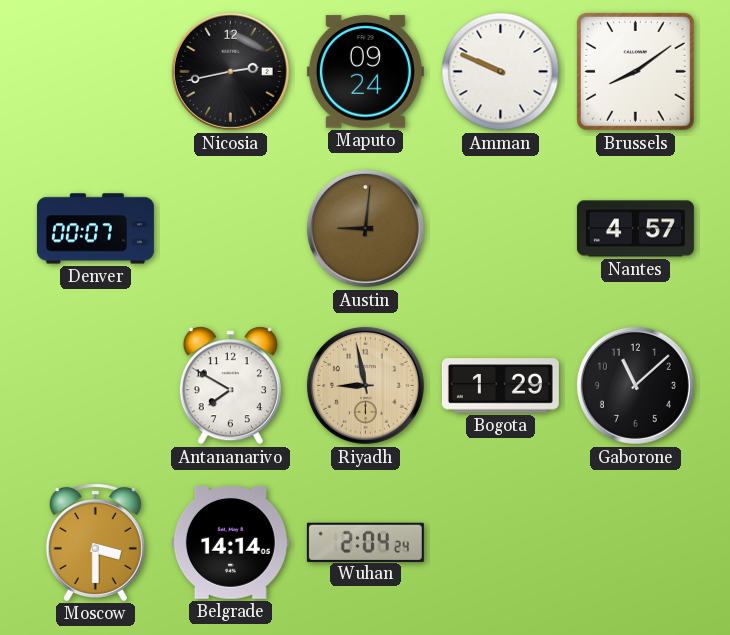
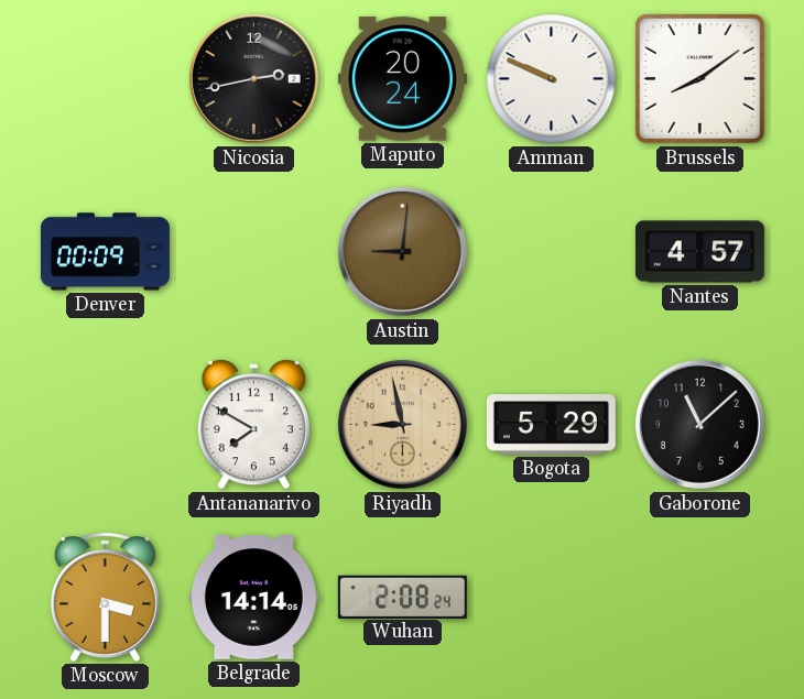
Maputo: 09:24 -> 20:24 (402, 79)
Denver: 00:07 -> 00:09 (105, 252)
Bogota: 1:29 -> 5:29 (551, 425)
Wuhan: 2:04 -> 2:08 (402, 597)
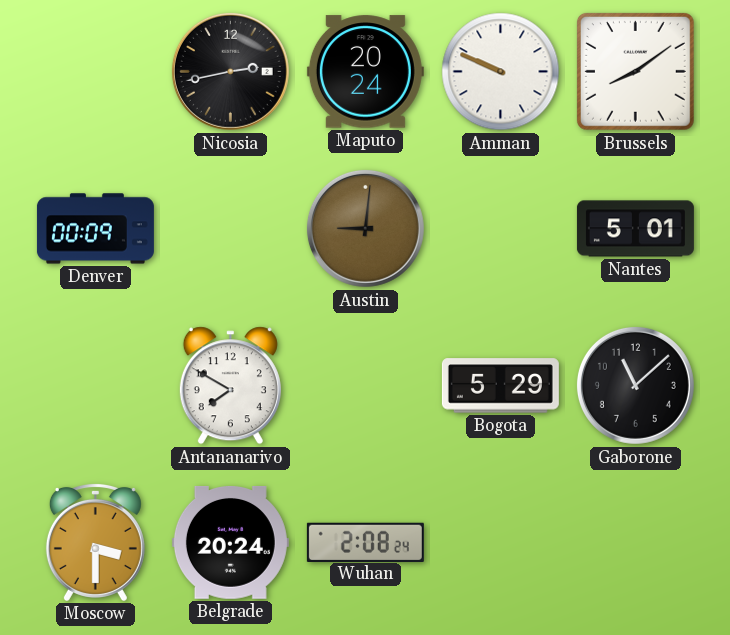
Nantes: 4:57 -> 5:01 (635, 229)
Riyadh: 8:58 -> none (402, 424)
Belgrade: 14:14 -> 20:24 (230, 542)
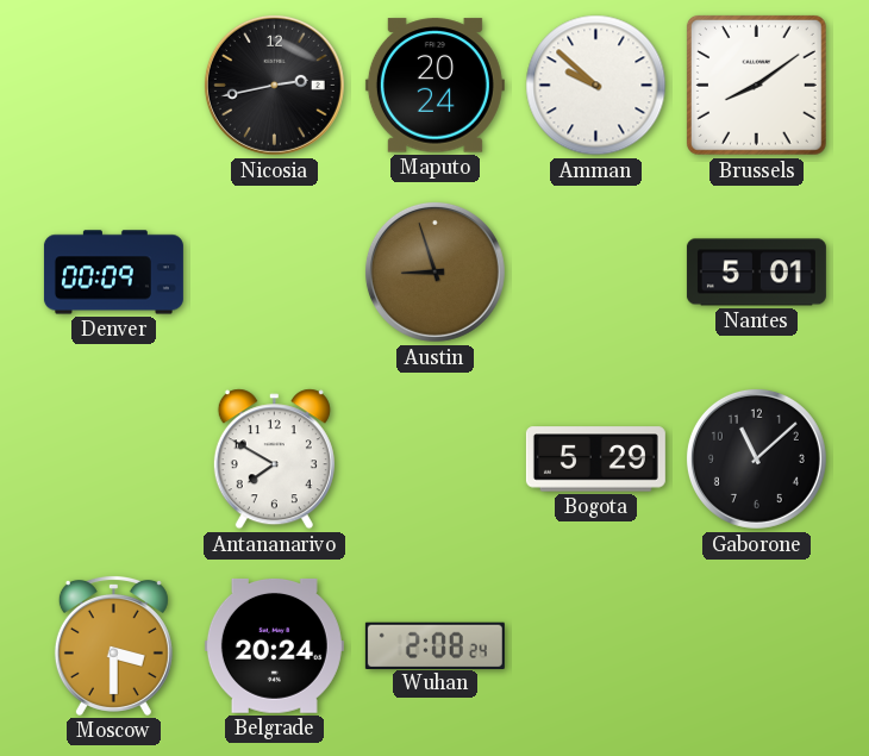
Amman: 9:49 -> 9:52 (596, 86)
Austin: 9:01 -> 8:57 (434, 271)
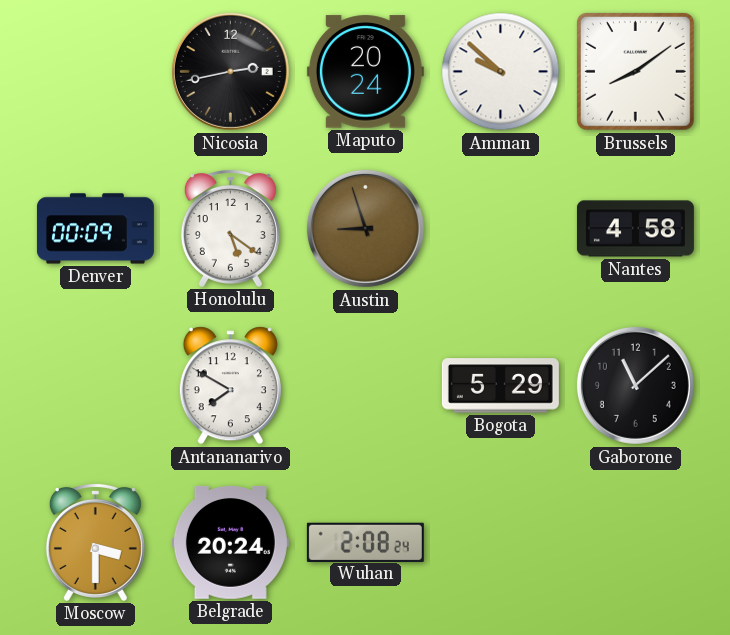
Honolulu: none -> 5:21 (230, 228)
Nantes: 5:01 -> 4:58 (635, 229)
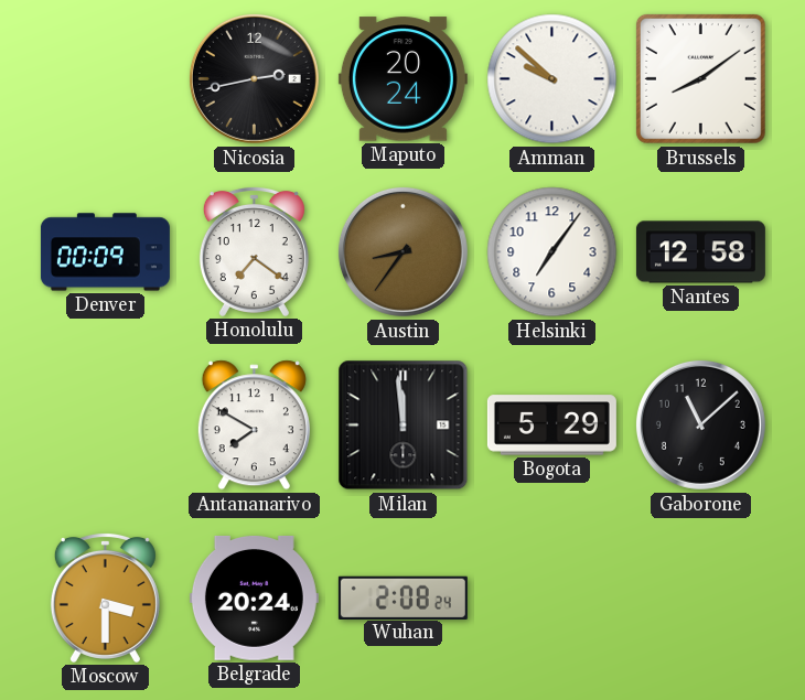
Honolulu: 5:21 -> 7:21 (254, 251)
Austin: 8:57 -> 8:36 (402, 251)
Helsinki: none -> 7:06 (552, 252)
Nantes: 4:58 -> 12:58 (700, 252)
Milan: none -> 11:59 (404, 426)
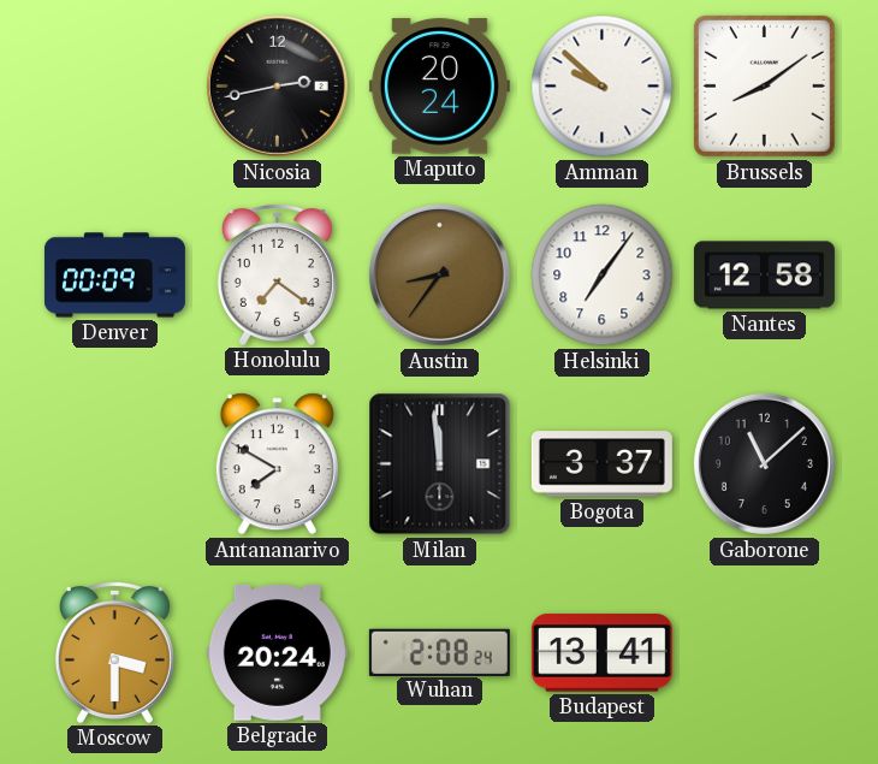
Bogota: 5:29 -> 3:37 (601, 464)
Budapest: none -> 13:41 (601, 653)
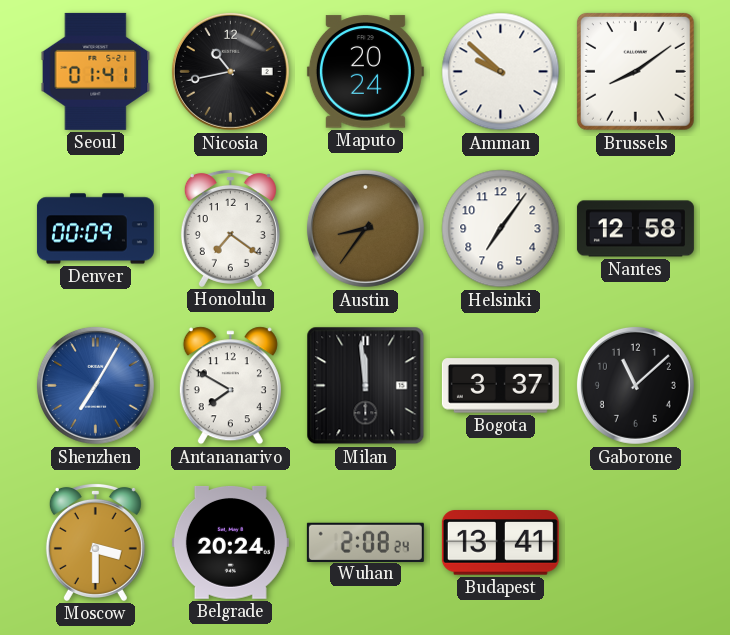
Seoul: none -> 01:41 (96, 71)
Nicosia: 2:43 -> 10:43 (230, 71)
Shenzhen: none -> 7:05 (95, 385)
